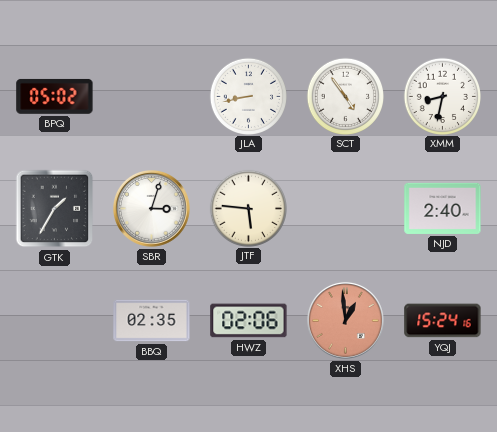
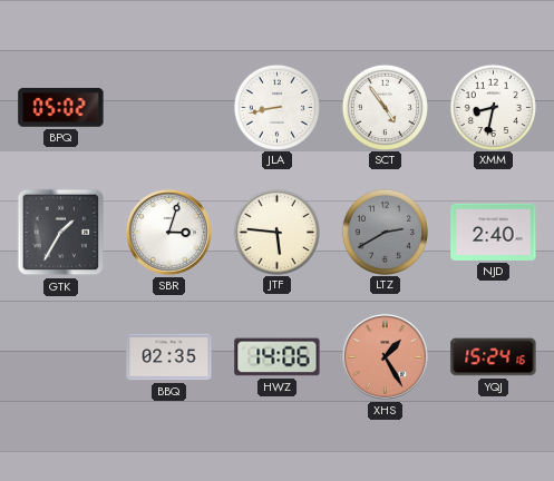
LTZ: none -> 2:40 (385, 232)
HWZ: 02:06 -> 14:06 (278, 357)
XHS: 12:59 -> 1:25 (385, 356)
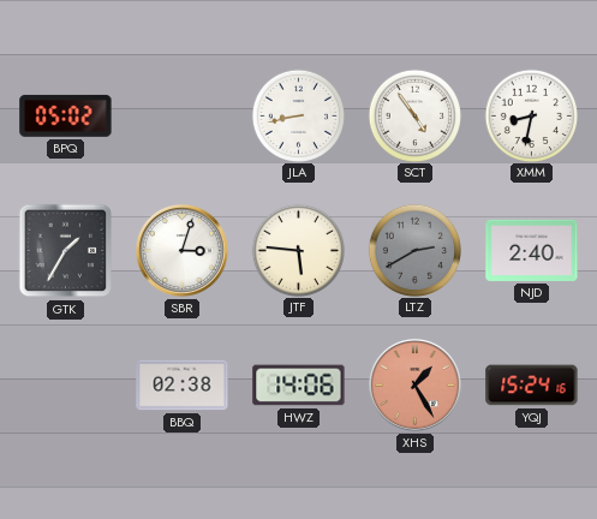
BBQ: 02:35 -> 02:38 (183, 386)
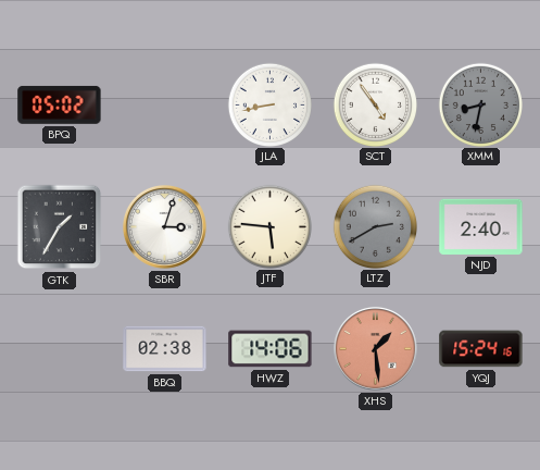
XMM dial: white -> grey (480, 104)
XHS: 1:25 -> 1:29 (375, 348)
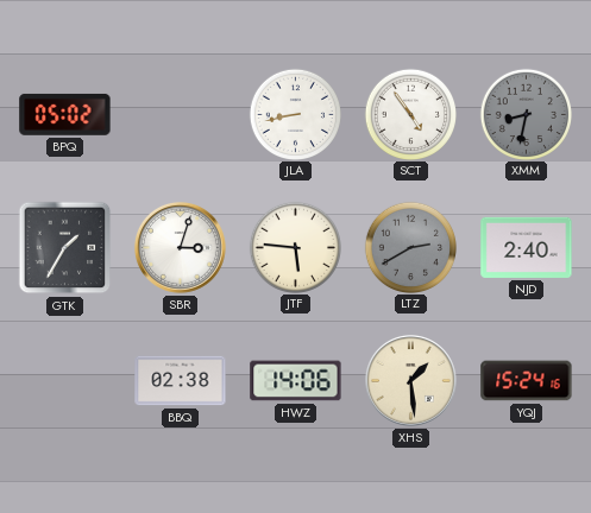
XHS dial: salmon -> cream (410, 380)
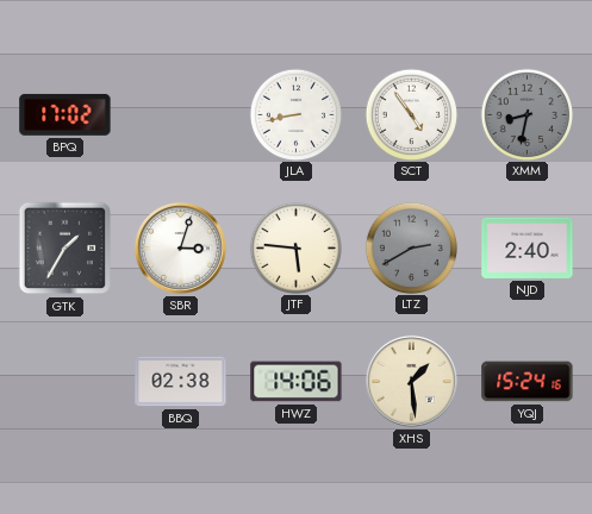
BPQ: 05:02 -> 17:02 (66, 114)
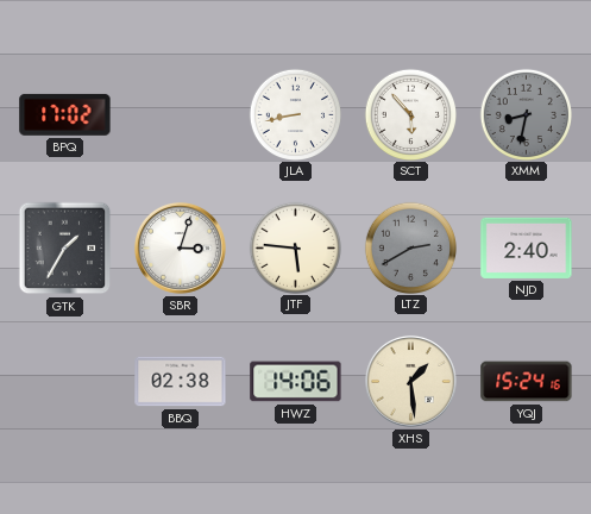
SCT: 4:54 -> 5:53 (410, 114)
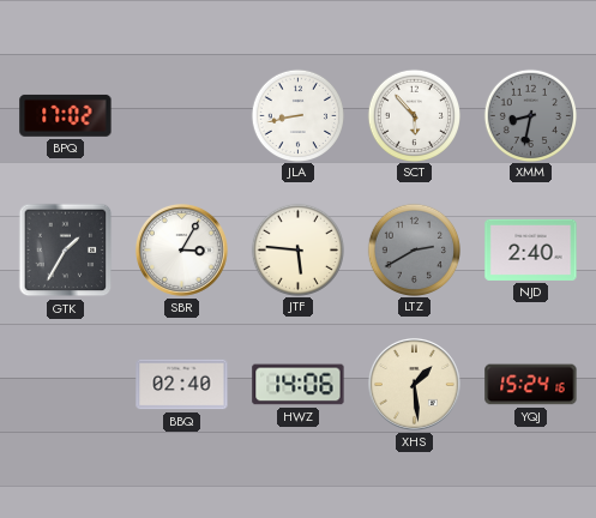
SBR: 3:03 -> 3:05 (181, 249)
BBQ: 02:38 -> 02:40 (182, 385)
